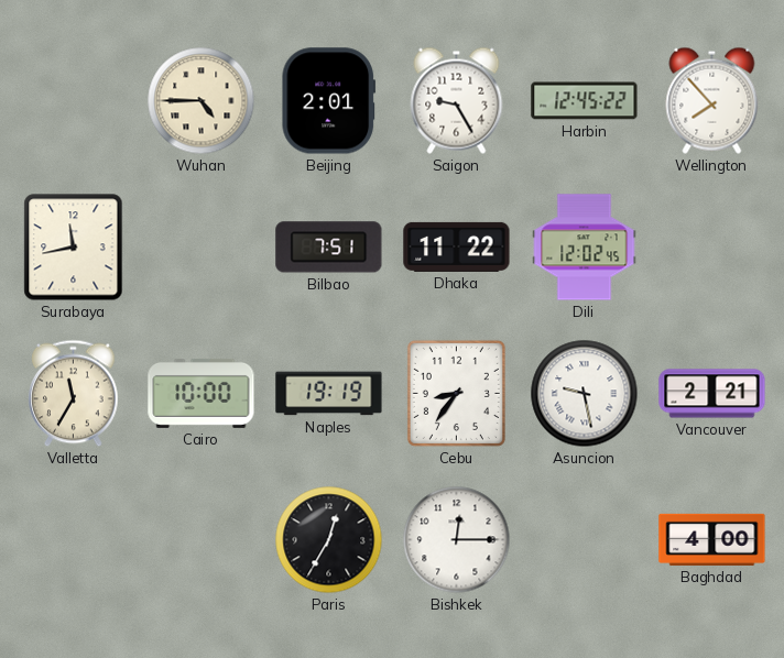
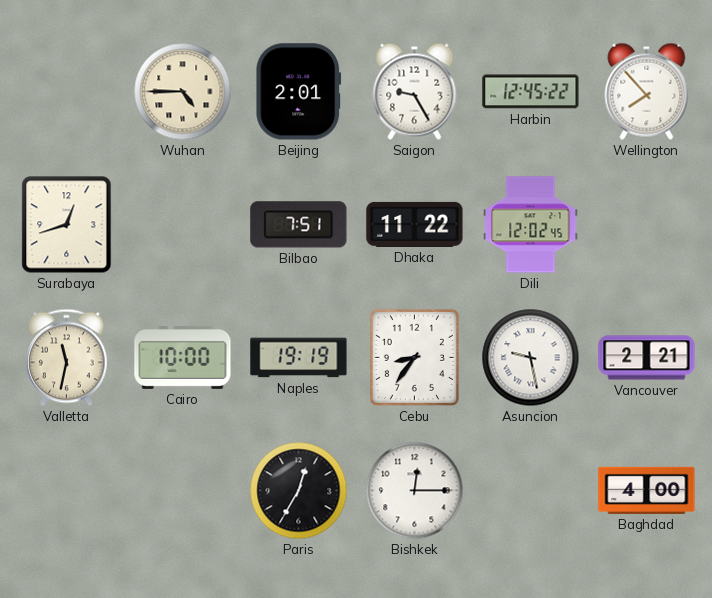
Surabaya: 11:43 -> 12:42 (67, 225)
Valletta: 11:35 -> 11:32 (67, 358)
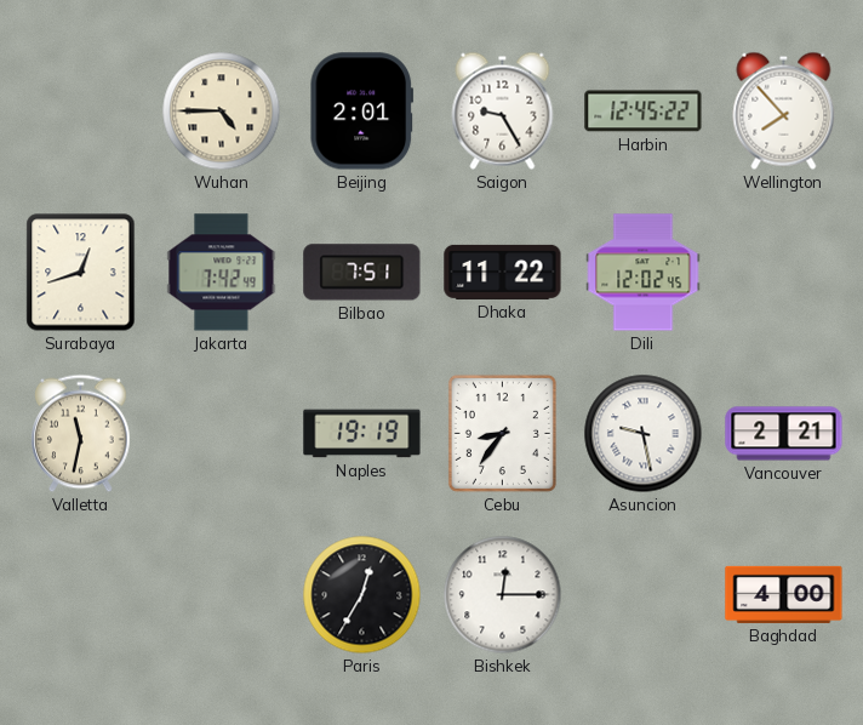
Jakarta: none -> 7:42 (222, 273)
Cairo: 10:00 -> none (183, 357)
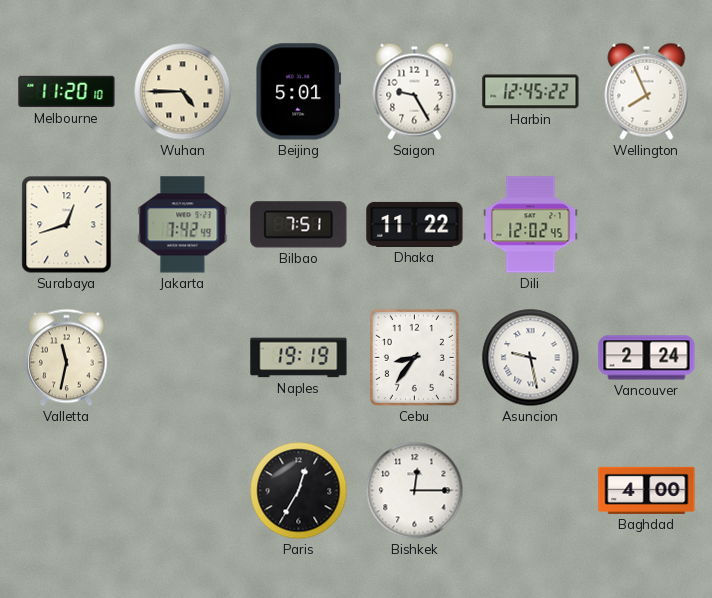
Melbourne: none -> 11:20 (67, 92)
Beijing: 2:01 -> 5:01 (299, 92)
Wellington: 7:53 -> 7:56 (647, 91)
Vancouver: 2:21 -> 2:24 (647, 358)
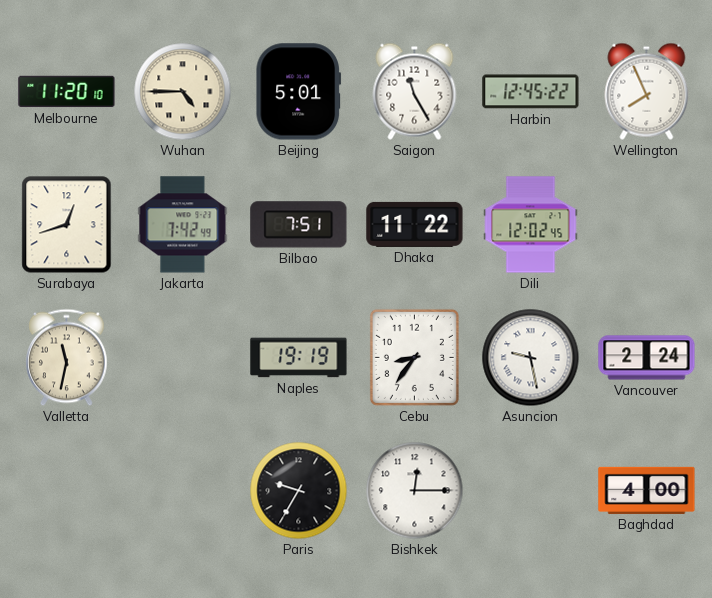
Saigon: 9:25 -> 11:25 (415, 91)
Paris: 12:35 -> 9:35 (299, 491)
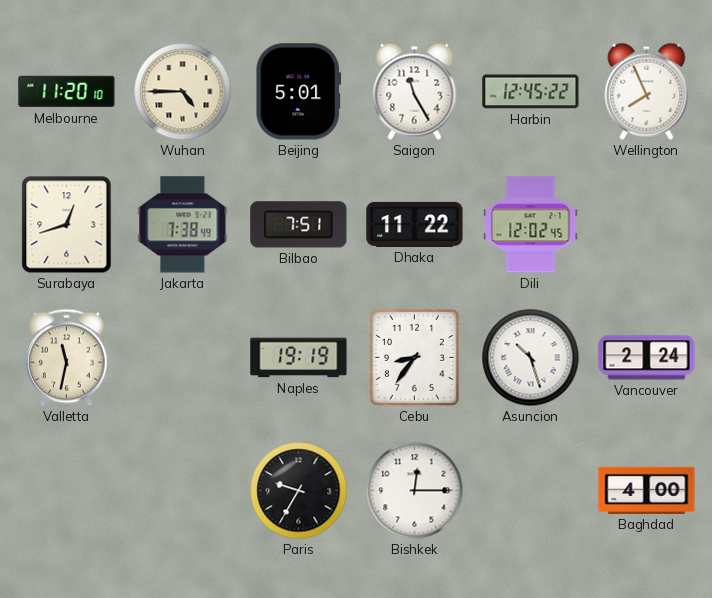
Jakarta: 7:42 -> 7:38 (183, 225)
Asuncion: 9:28 -> 10:27 (531, 358)
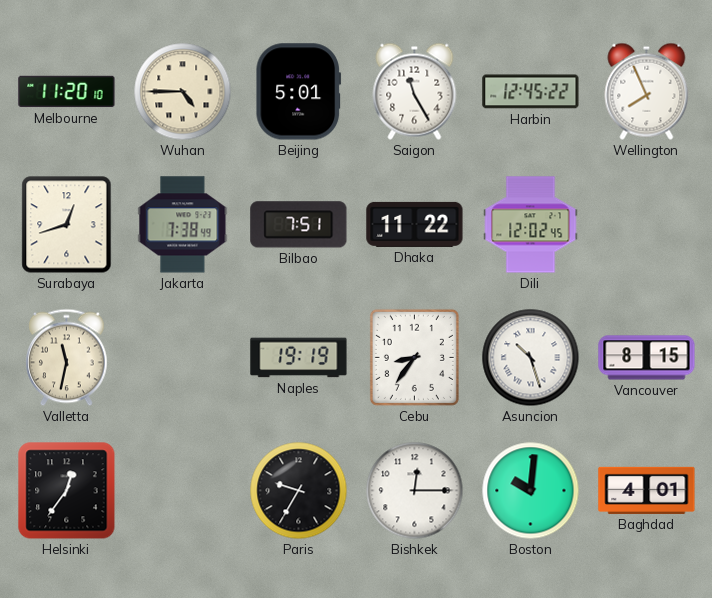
Vancouver: 2:24 -> 8:15 (647, 358)
Helsinki: none -> 12:36 (67, 491)
Boston: none -> 10:01 (531, 491)
Baghdad: 4:00 -> 4:01 (647, 490)
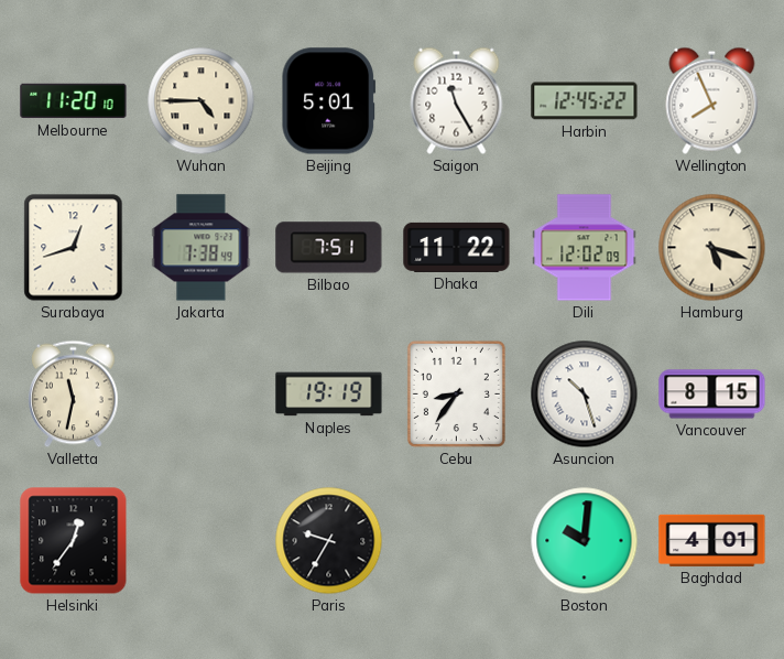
Dili: 12:02:45 -> 12:02:09 (585, 248)
Hamburg: none -> 5:18 (712, 248)
Bishkek: 12:15 -> none (415, 491)
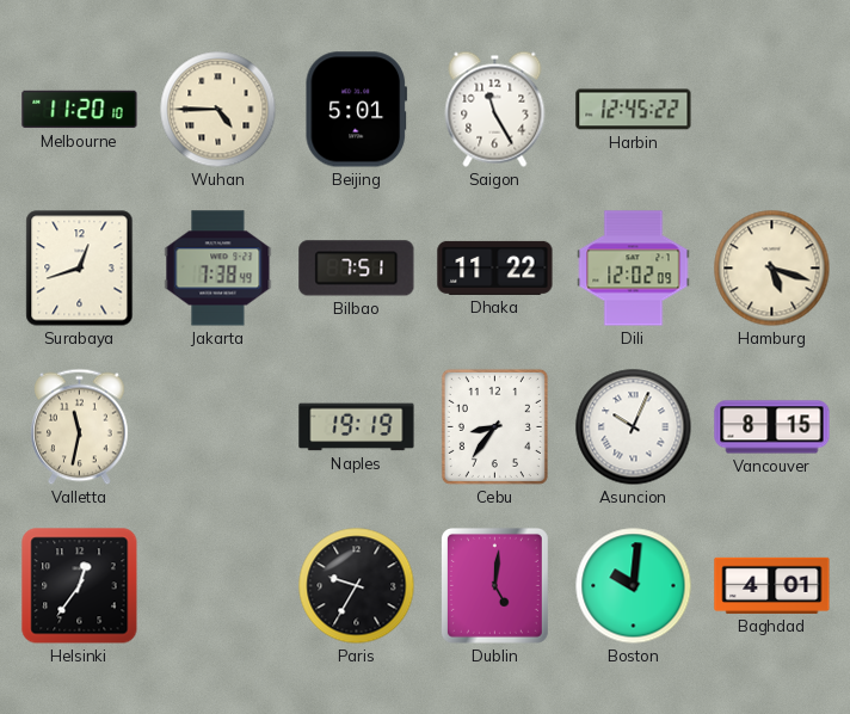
Wellington: 7:56 -> none (712, 100)
Asuncion: 10:27 -> 10:04 (634, 427)
Dublin: none -> 5:01 (494, 585)
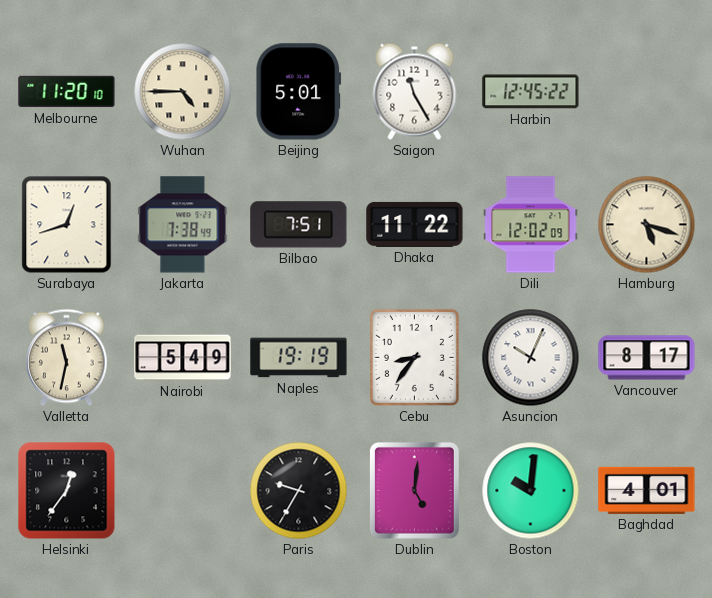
Nairobi: none -> 5:49 (183, 358)
Vancouver: 8:15 -> 8:17 (647, 358)
